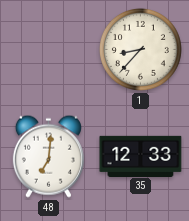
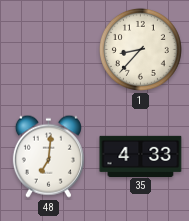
35: 12:33 -> 4:33 (141, 156)
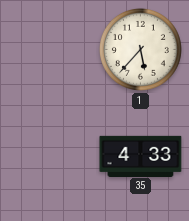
1: 8:37 -> 5:37 (140, 49)
48: 7:01 -> none (48, 156)
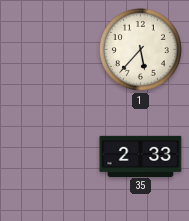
35: 4:33 -> 2:33 (141, 156)
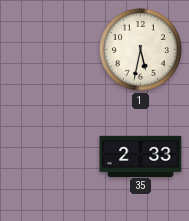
1: 5:37 -> 5:32 (140, 49)
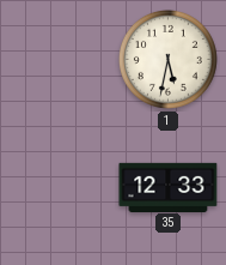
35: 2:33 -> 12:33 (169, 187)
